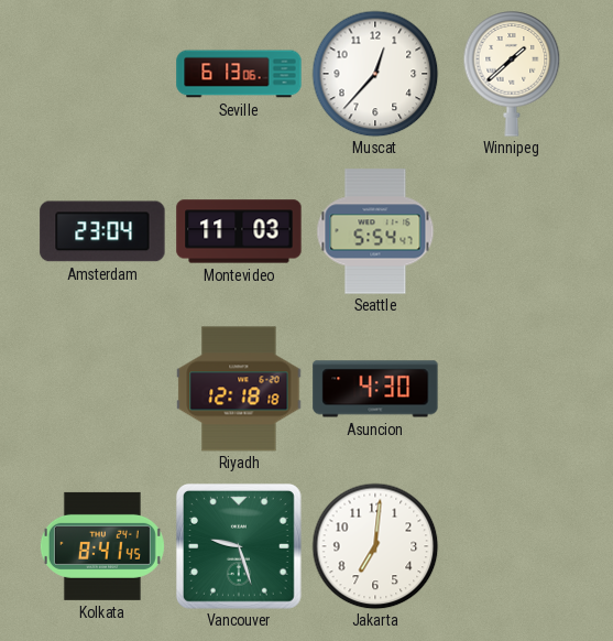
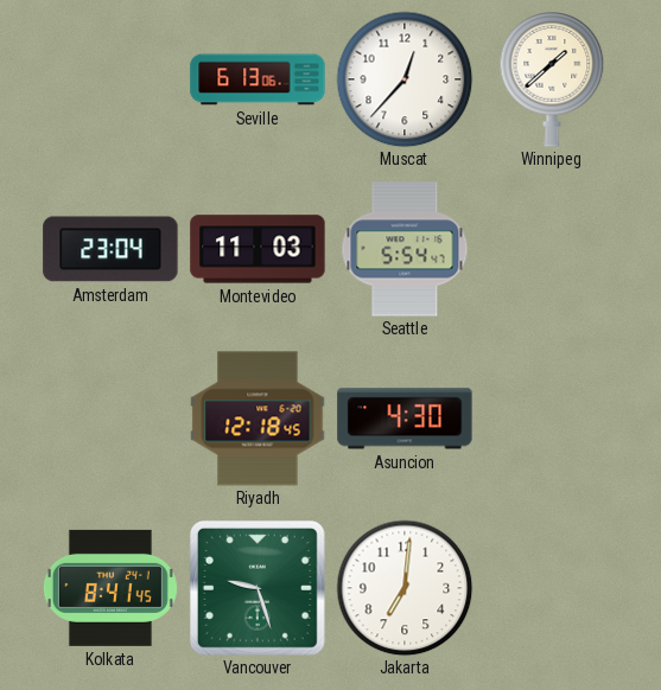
Riyadh: 12:18:18 -> 12:18:45 (258, 419)
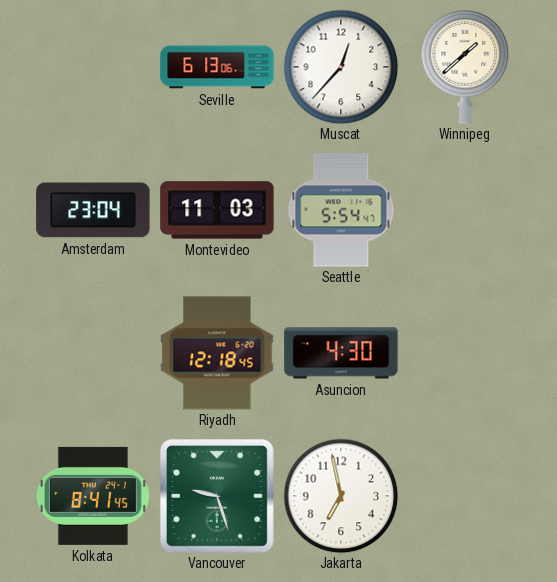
Jakarta: 7:01 -> 6:58 (341, 496)
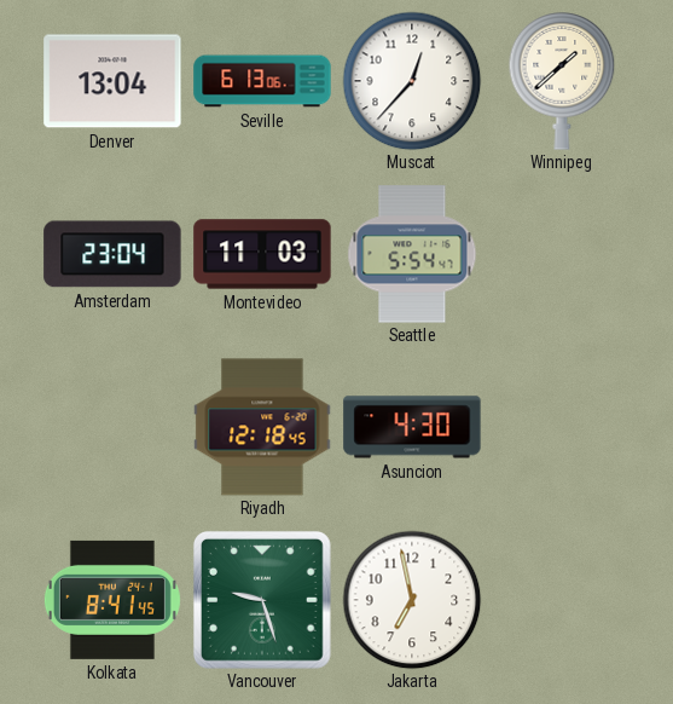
Denver: none -> 13:04 (112, 81)
